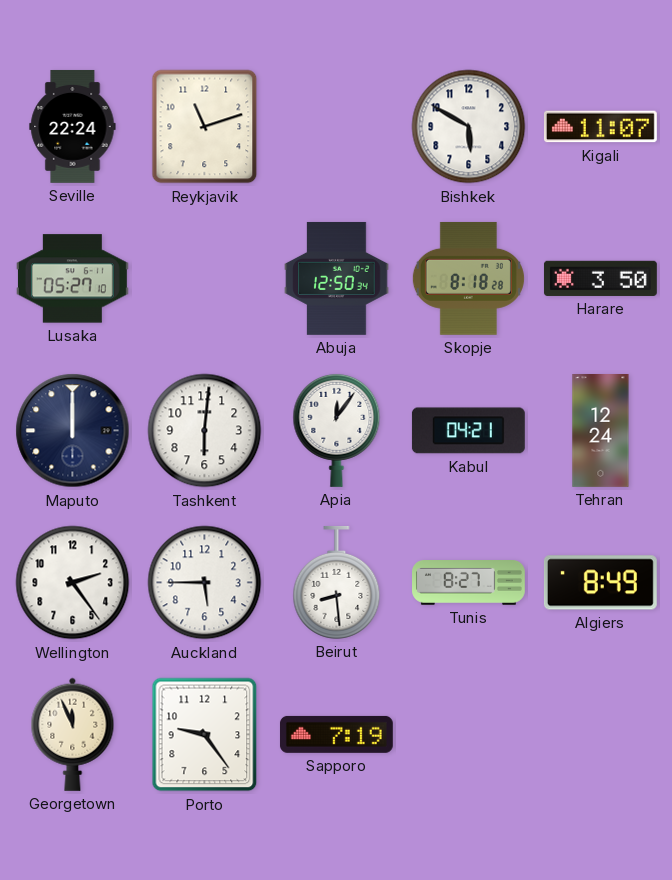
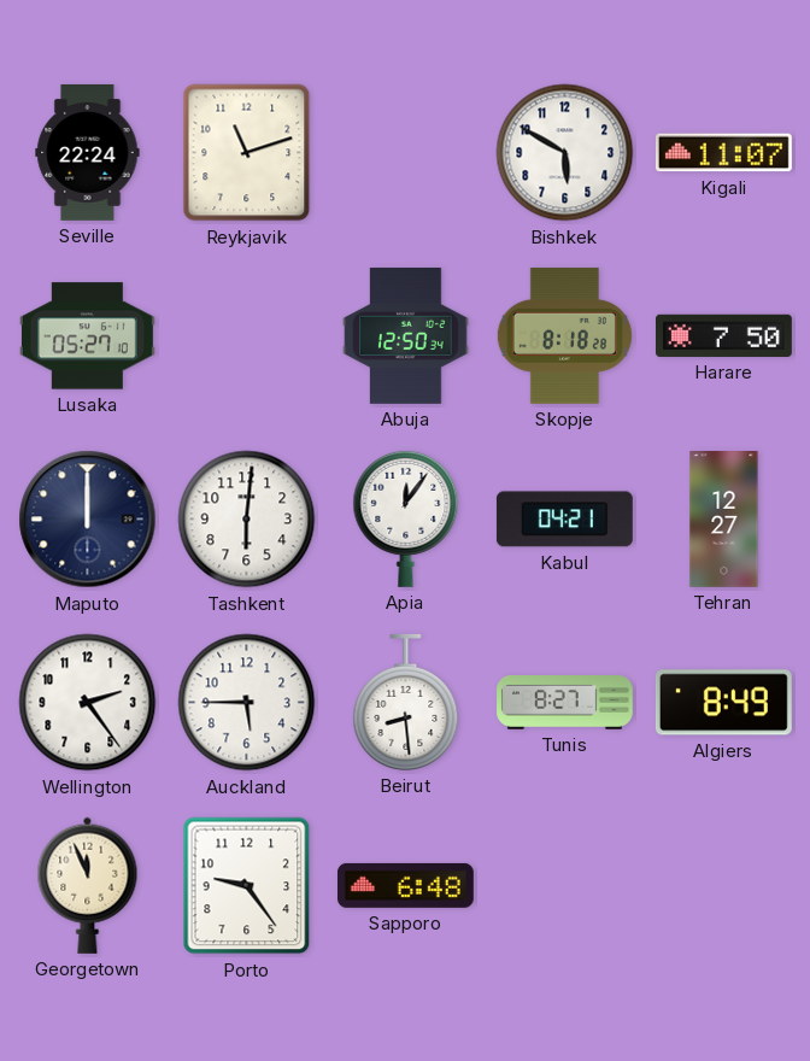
Harare: 3:50 -> 7:50 (723, 335)
Tehran: 12:24 -> 12:27 (724, 520)
Sapporo: 7:19 -> 6:48 (405, 885)
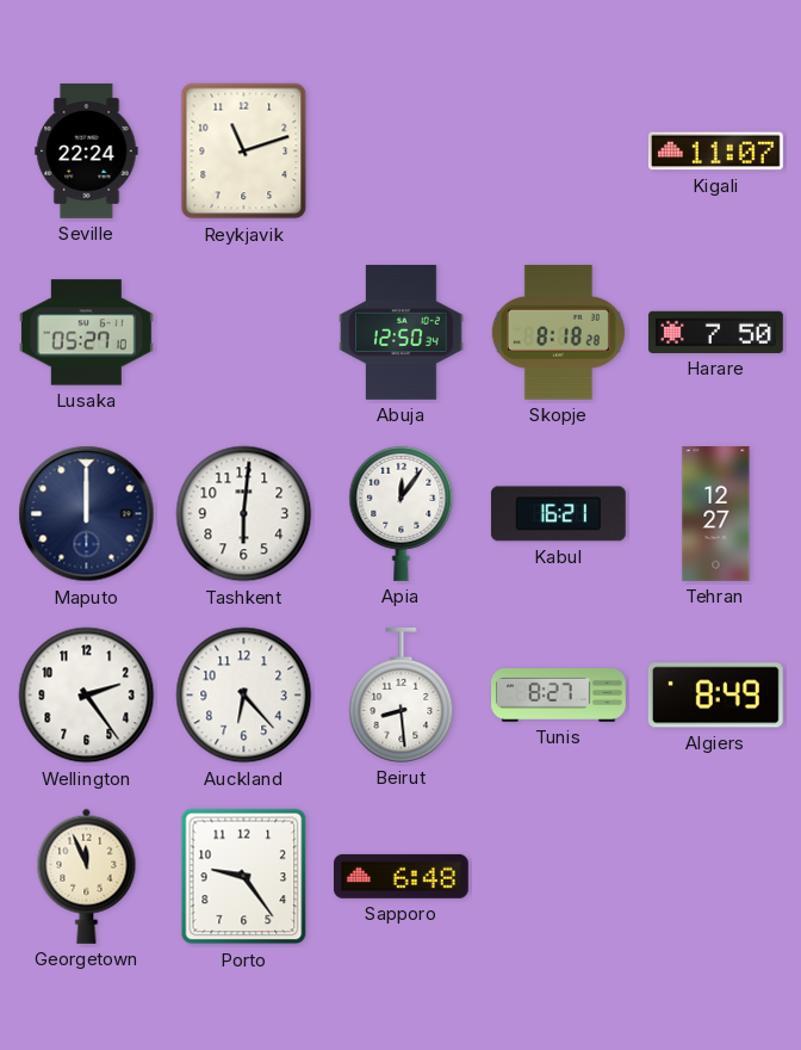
Bishkek: 5:50 -> none (565, 153)
Kabul: 04:21 -> 16:21 (558, 514)
Auckland: 5:45 -> 6:23 (244, 696)
